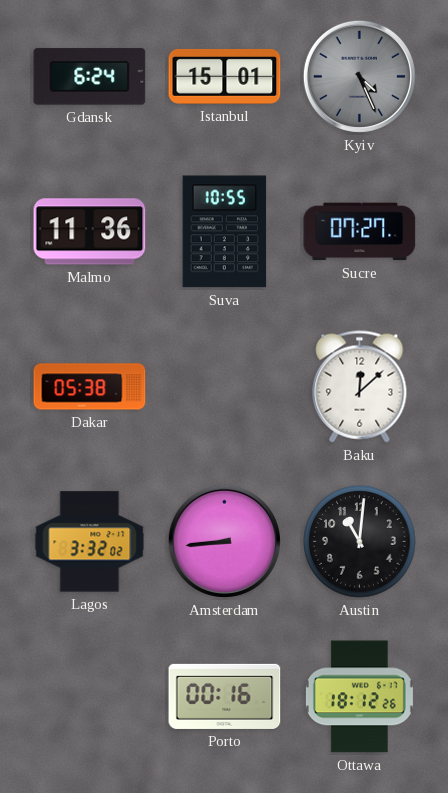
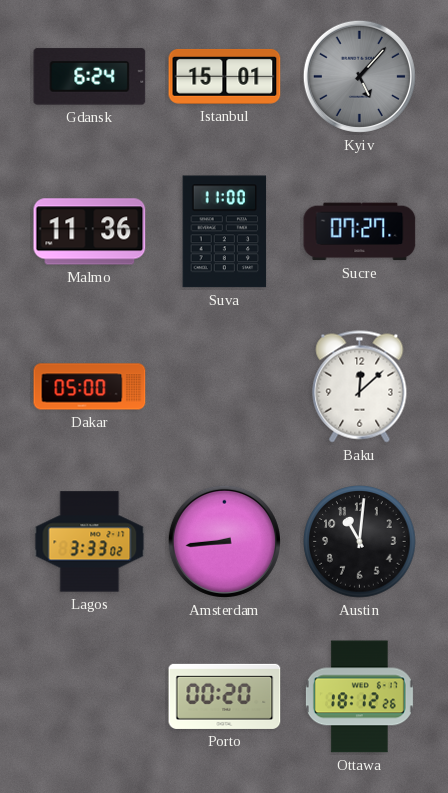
Kyiv: 4:26 -> 5:07 (359, 76)
Suva: 10:55 -> 11:00 (225, 232)
Dakar: 05:38 -> 05:00 (90, 387)
Lagos: 3:32 -> 3:33 (90, 542)
Porto: 00:16 -> 00:20 (225, 696)
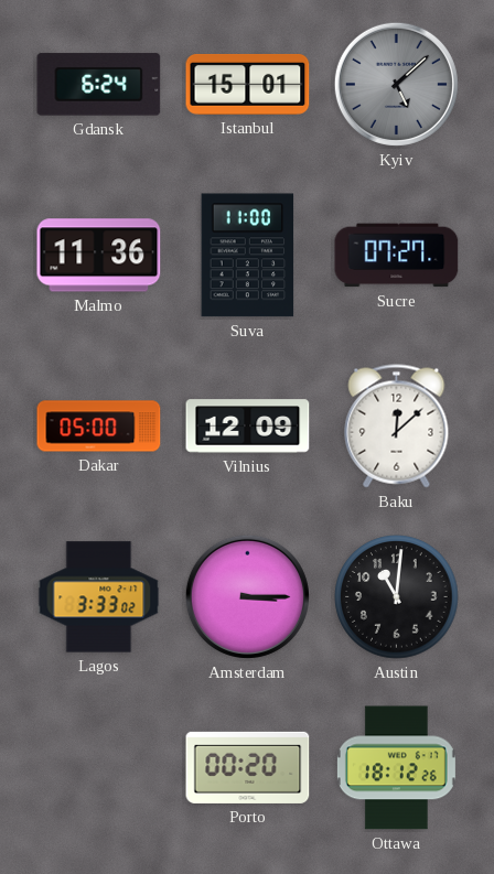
Kyiv: 5:07 -> 5:08 (396, 84)
Vilnius: none -> 12:09 (248, 427)
Amsterdam: 8:44 -> 3:15 (247, 596)
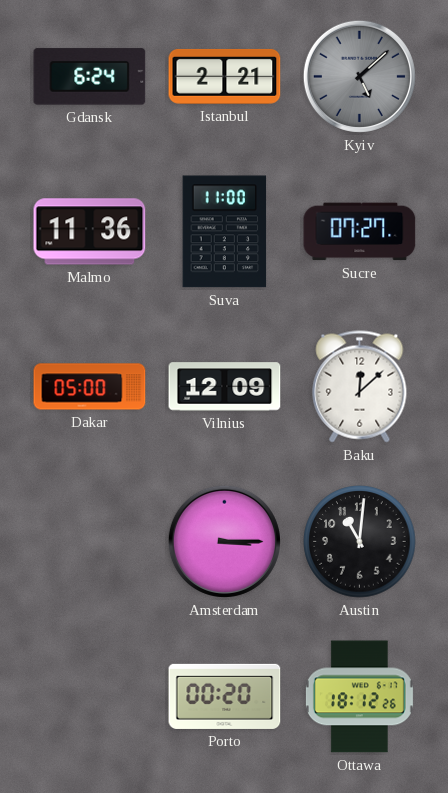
Istanbul: 15:01 -> 2:21 (225, 77)
Lagos: 3:33 -> none (99, 597)
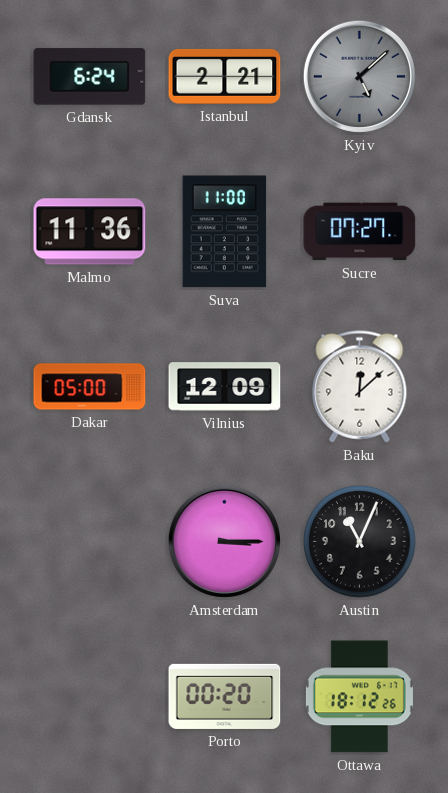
Austin: 11:01 -> 11:04 (360, 542)
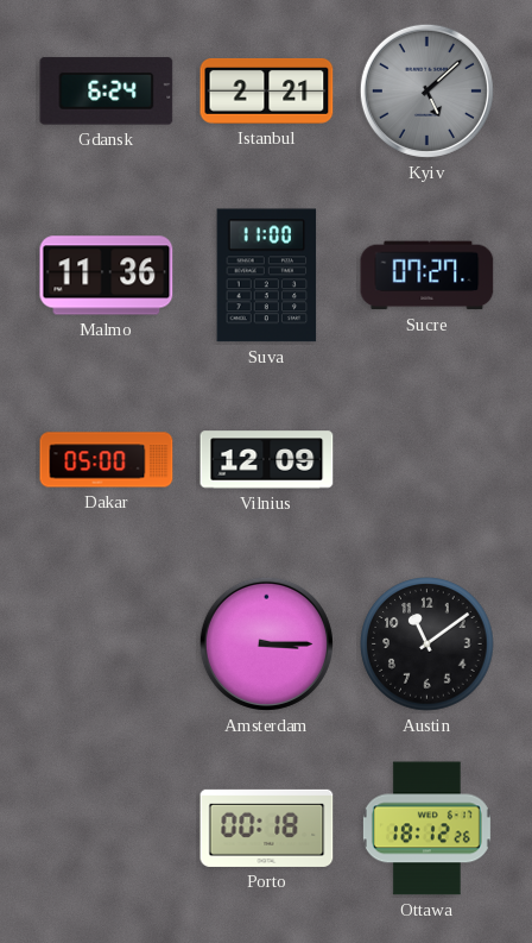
Baku: 12:08 -> none (360, 387)
Austin: 11:04 -> 11:09 (427, 645)
Porto: 00:20 -> 00:18 (267, 828)
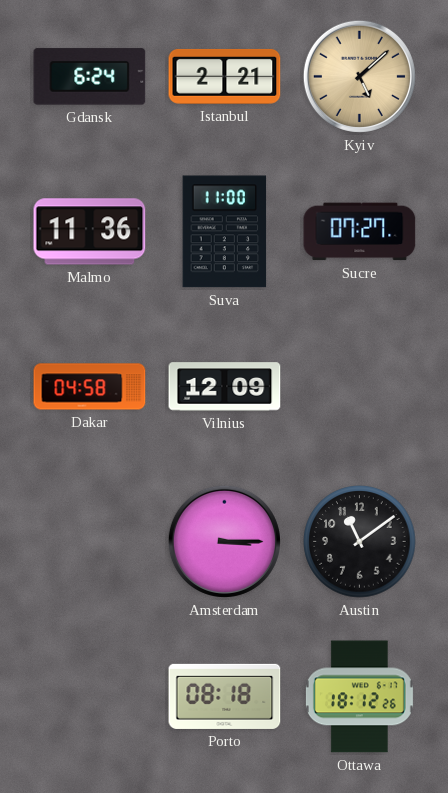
Kyiv dial: grey -> champagne (359, 76)
Dakar: 05:00 -> 04:58 (90, 387)
Porto: 00:18 -> 08:18 (225, 696)
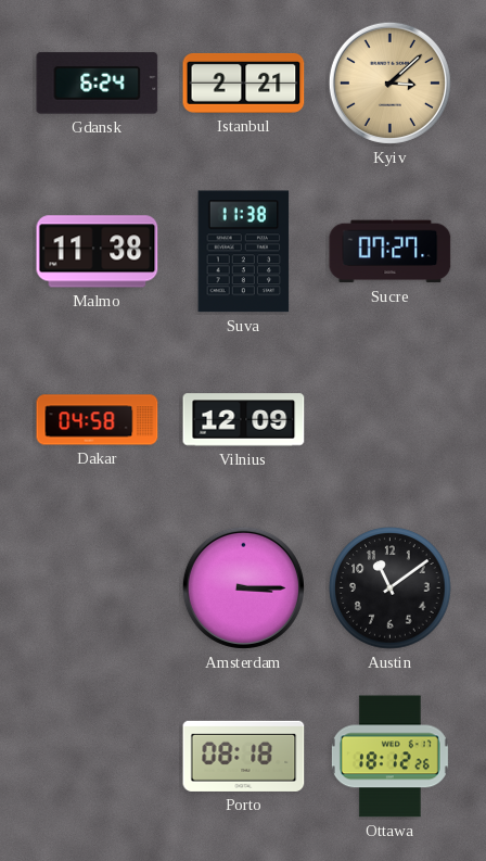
Kyiv: 5:08 -> 3:08 (389, 83)
Malmo: 11:36 -> 11:38 (98, 252)
Suva: 11:00 -> 11:38 (244, 252)
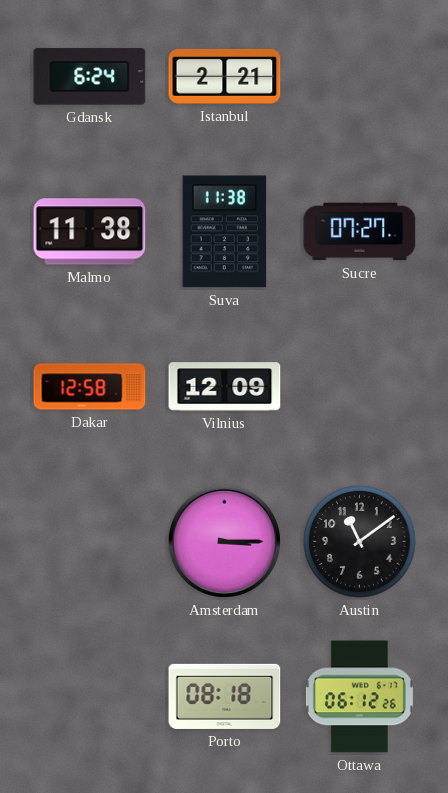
Kyiv: 3:08 -> none (389, 83)
Dakar: 04:58 -> 12:58 (90, 387)
Ottawa: 18:12 -> 06:12 (359, 697)
